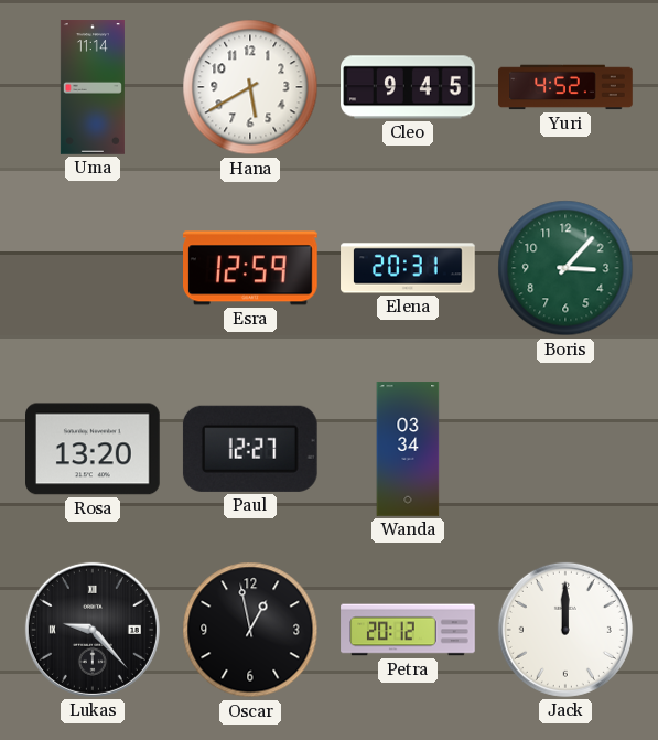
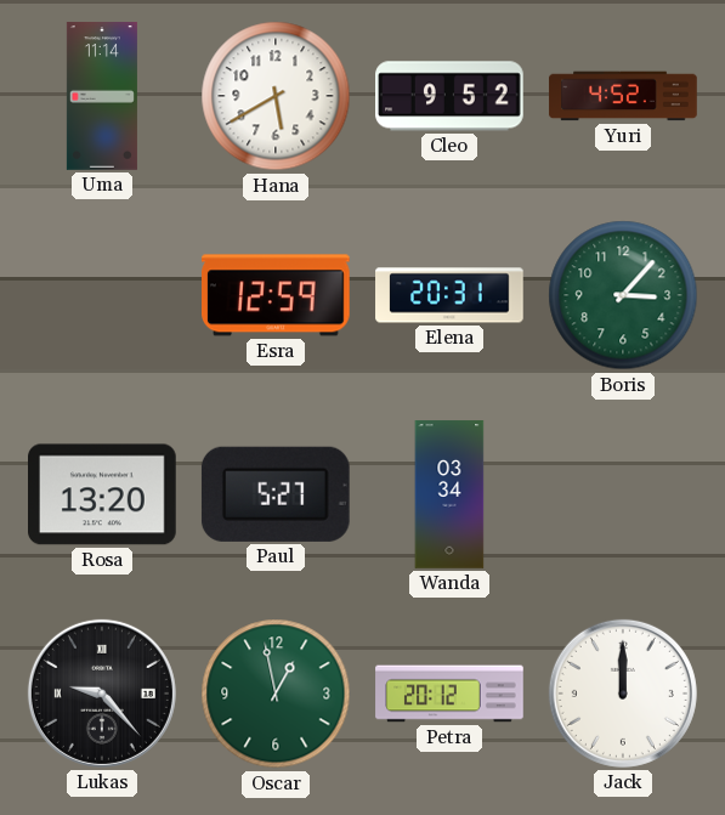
Cleo: 9:45 -> 9:52 (449, 96)
Paul: 12:27 -> 5:27 (276, 494)
Oscar dial: black -> green (276, 694)
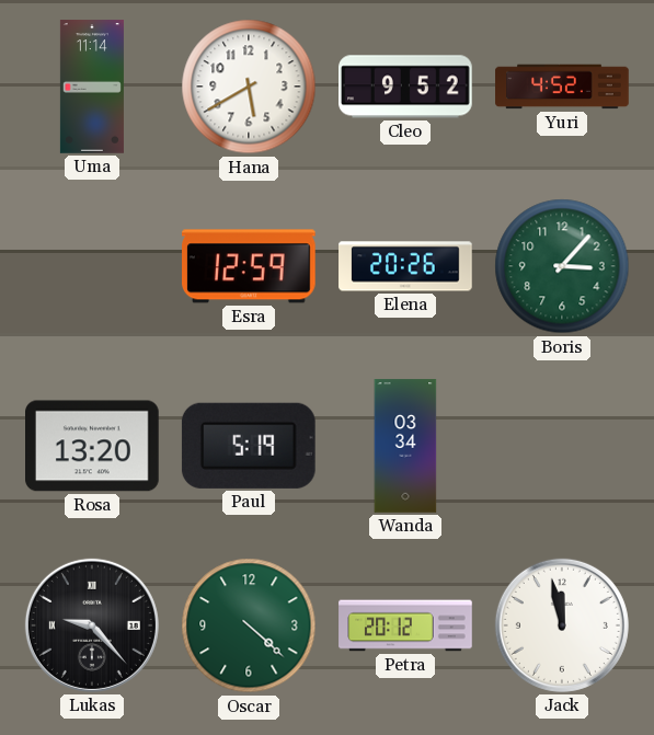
Elena: 20:31 -> 20:26 (405, 266)
Paul: 5:27 -> 5:19 (249, 446)
Oscar: 12:58 -> 4:22 (249, 625)
Jack: 12:00 -> 11:58 (562, 625)
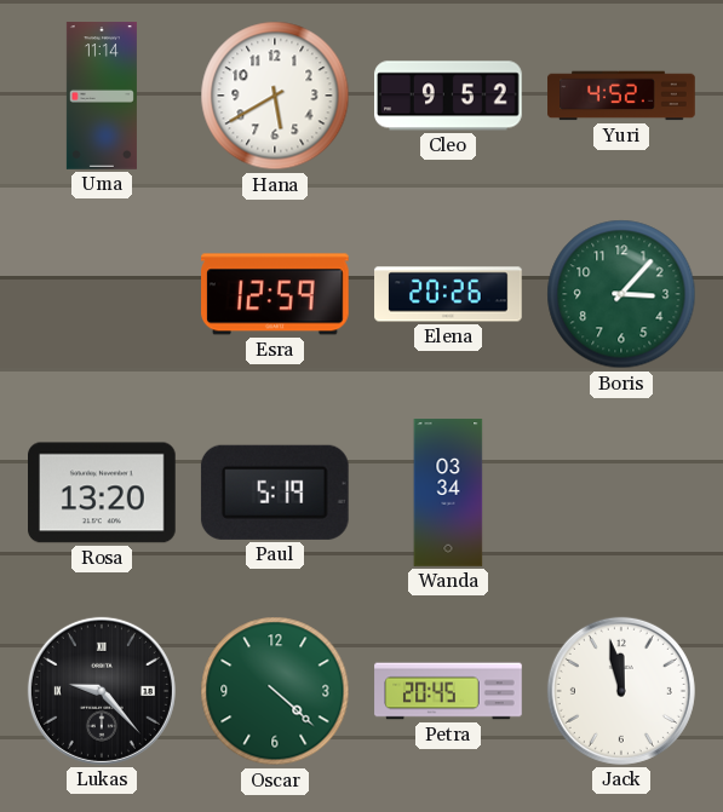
Petra: 20:12 -> 20:45 (448, 691)
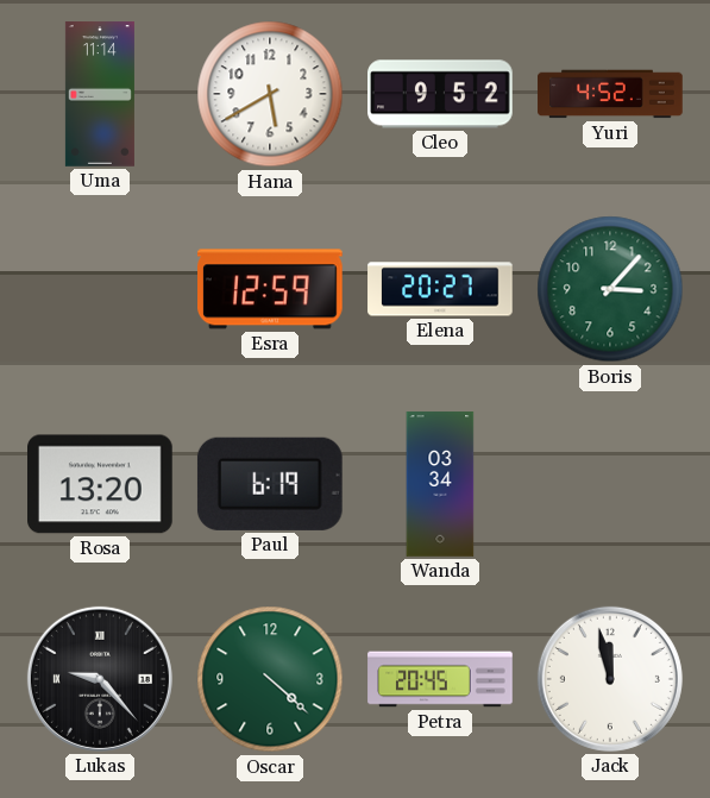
Elena: 20:26 -> 20:27 (440, 289)
Paul: 5:19 -> 6:19 (270, 484)
